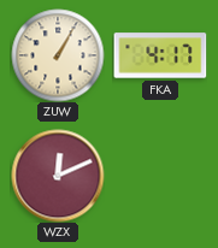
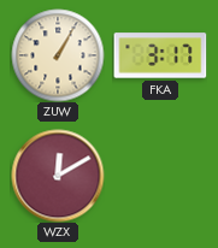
FKA: 4:17 -> 3:17 (160, 55)
WZX: 12:11 -> 12:10 (58, 176)
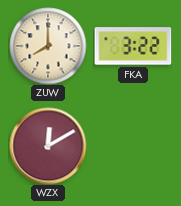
ZUW: 1:05 -> 8:00 (48, 46)
FKA: 3:17 -> 3:22 (133, 46)
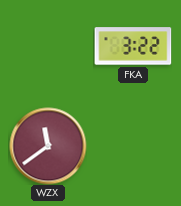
ZUW: 8:00 -> none (48, 46)
WZX: 12:10 -> 11:39 (48, 146)
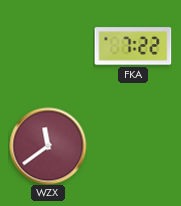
FKA: 3:22 -> 7:22 (133, 46)
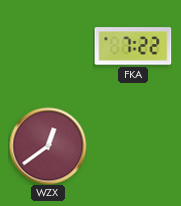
WZX: 11:39 -> 12:39 (48, 146)
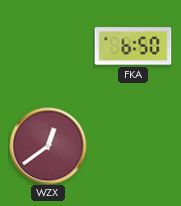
FKA: 7:22 -> 6:50 (133, 46)
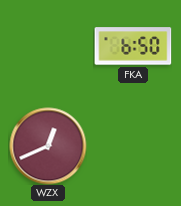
WZX: 12:39 -> 12:41 (48, 146)
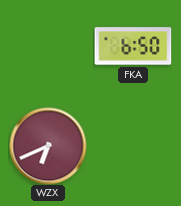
WZX: 12:41 -> 6:41 (48, 146)
